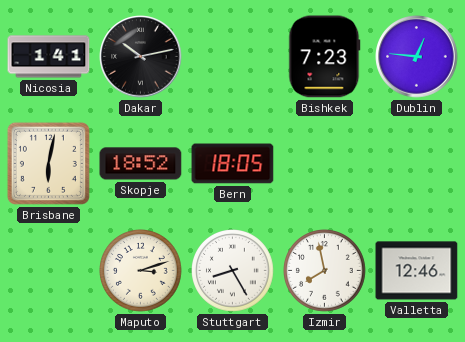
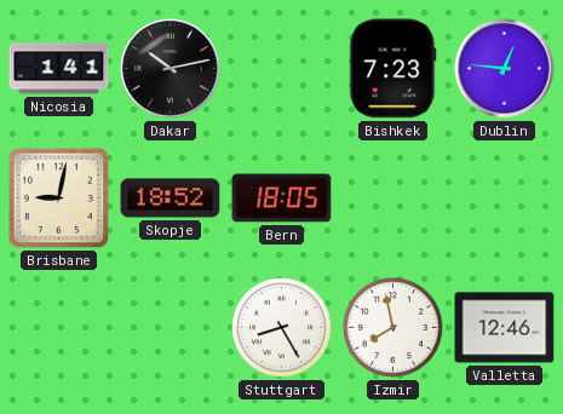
Brisbane: 6:02 -> 9:02 (58, 197)
Maputo: 3:12 -> none (141, 271)
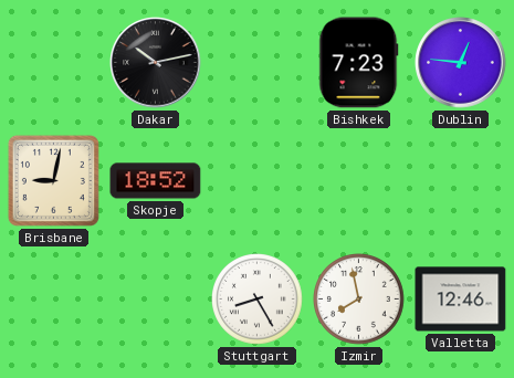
Nicosia: 1:41 -> none (59, 69)
Bern: 18:05 -> none (282, 199)
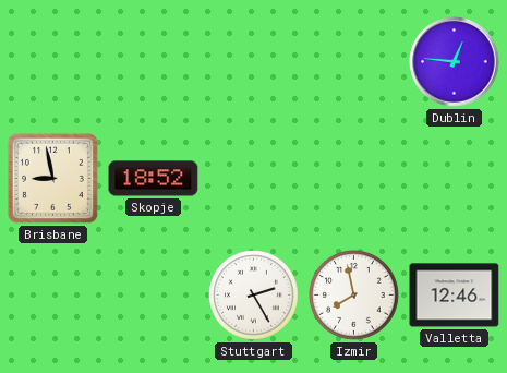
Dakar: 10:13 -> none (156, 63)
Bishkek: 7:23 -> none (359, 63)
Brisbane: 9:02 -> 8:58 (52, 178)
Stuttgart: 8:25 -> 2:25 (254, 296)
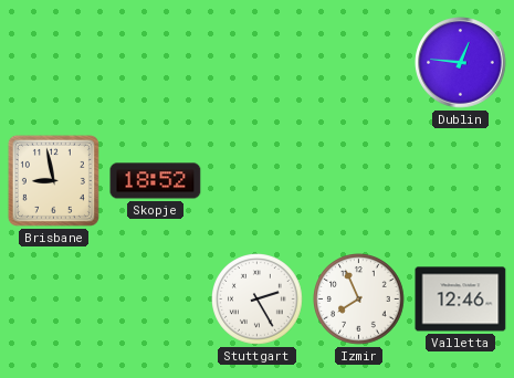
Izmir: 7:58 -> 7:56 (359, 300)
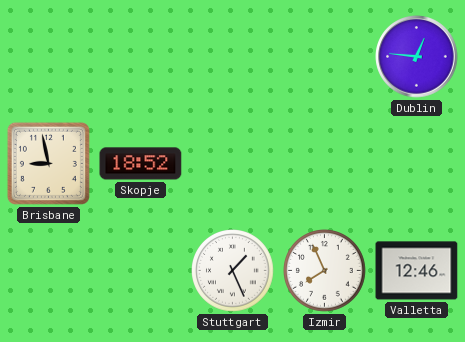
Stuttgart: 2:25 -> 1:26 (233, 271)
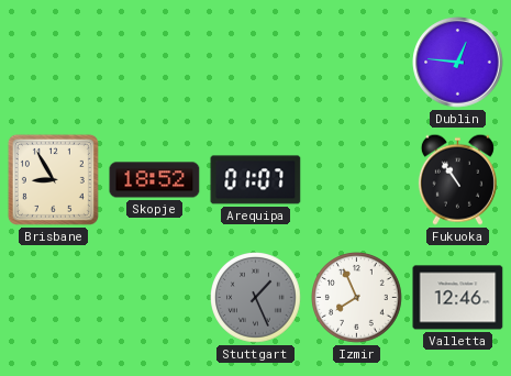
Brisbane: 8:58 -> 8:55 (53, 179)
Arequipa: none -> 01:07 (256, 180)
Fukuoka: none -> 10:54 (457, 179)
Stuttgart dial: white -> grey (256, 298)
